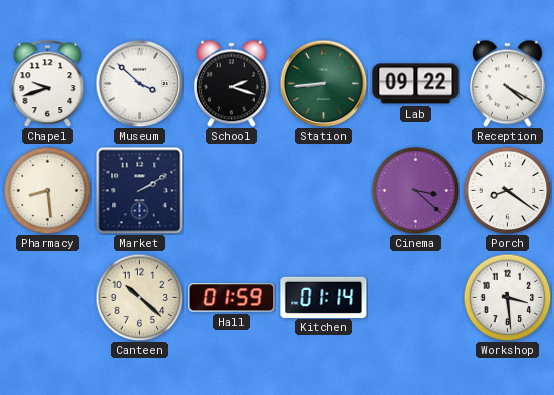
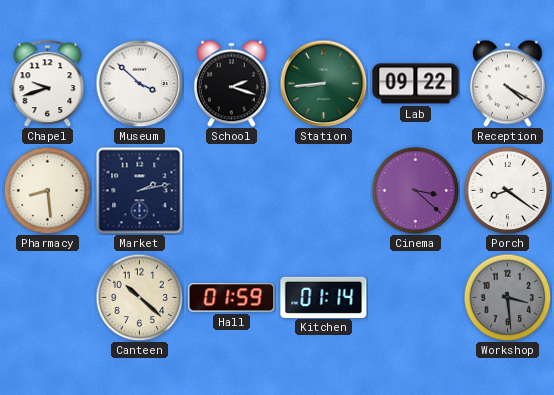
Market: 2:10 -> 2:13 (139, 190)
Workshop dial: white -> grey (507, 297)
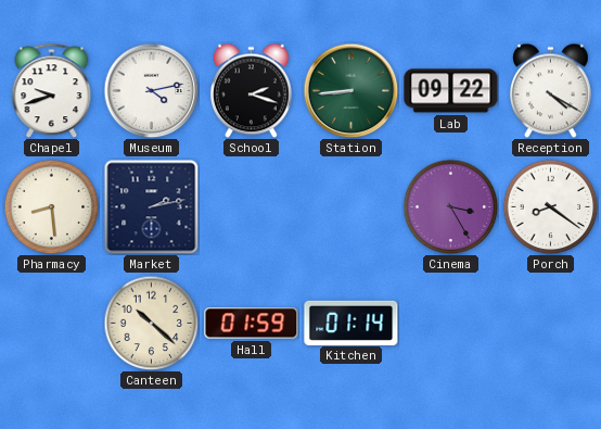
Museum: 3:52 -> 4:13 (151, 90)
Cinema: 3:22 -> 3:25 (450, 206)
Workshop: 3:29 -> none (507, 297)
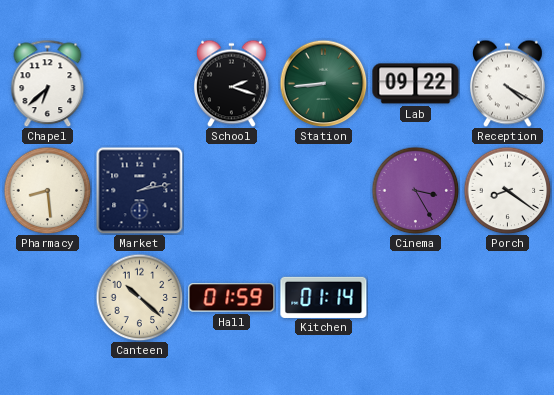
Chapel: 9:42 -> 6:38 (48, 83)
Museum: 4:13 -> none (151, 90)
